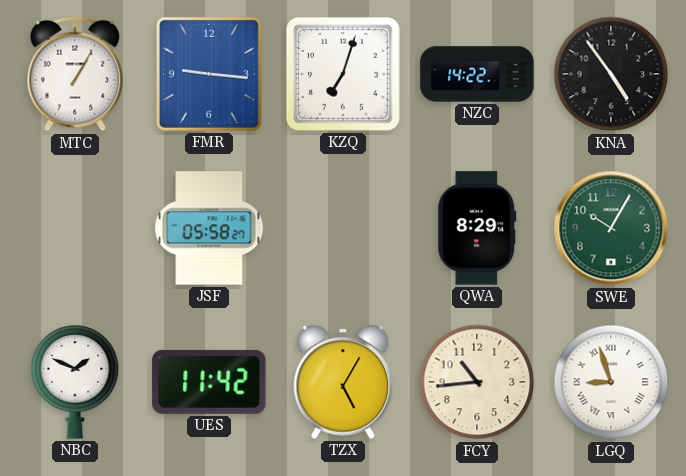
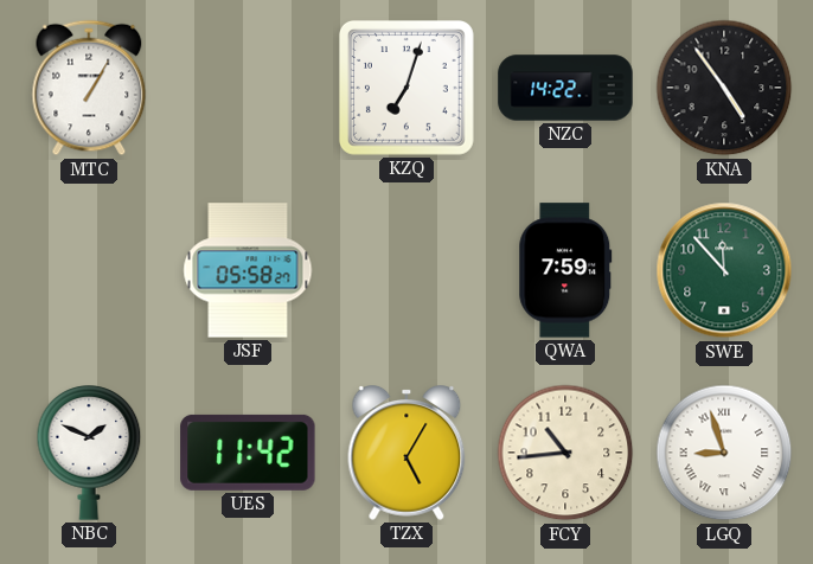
FMR: 9:16 -> none (209, 74)
QWA: 8:29 -> 7:59 (565, 270)
SWE: 10:05 -> 11:53 (724, 270)
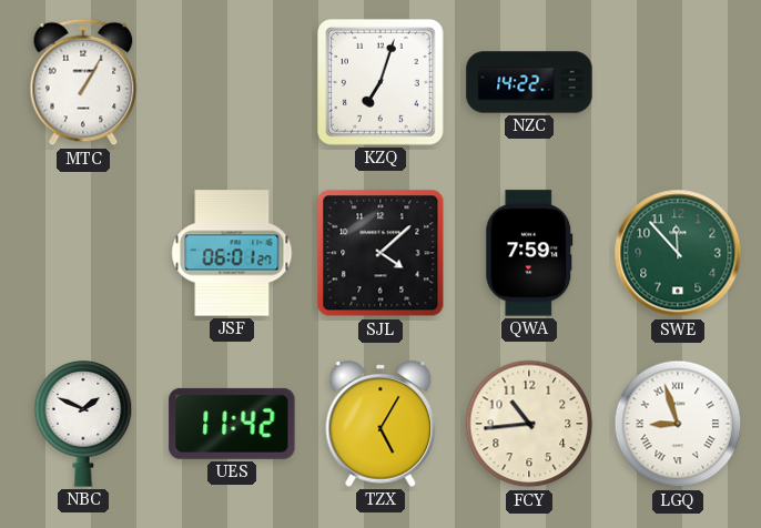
KNA: 4:54 -> none (724, 88)
JSF: 05:58 -> 06:01 (232, 253)
SJL: none -> 4:08 (380, 253)
